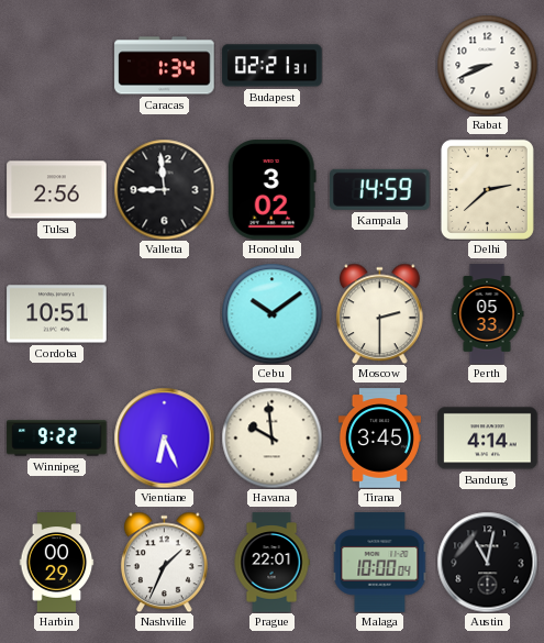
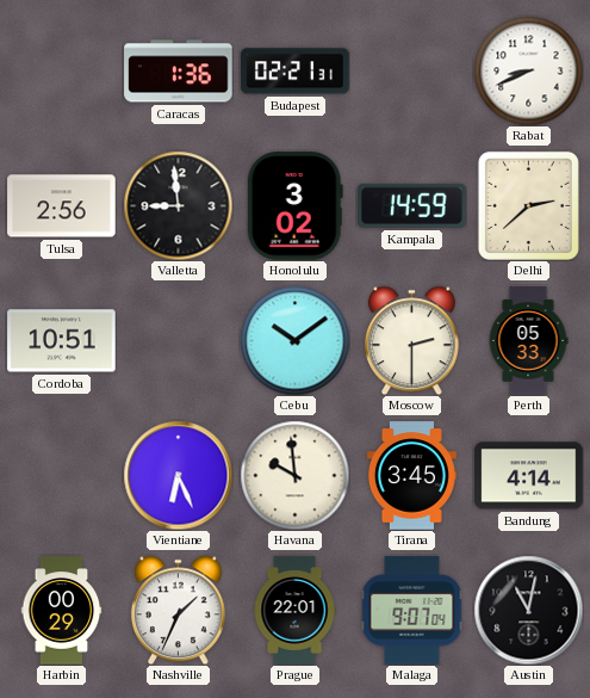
Caracas: 1:34 -> 1:36 (179, 72)
Winnipeg: 9:22 -> none (57, 439)
Malaga: 10:00 -> 9:07 (412, 611)
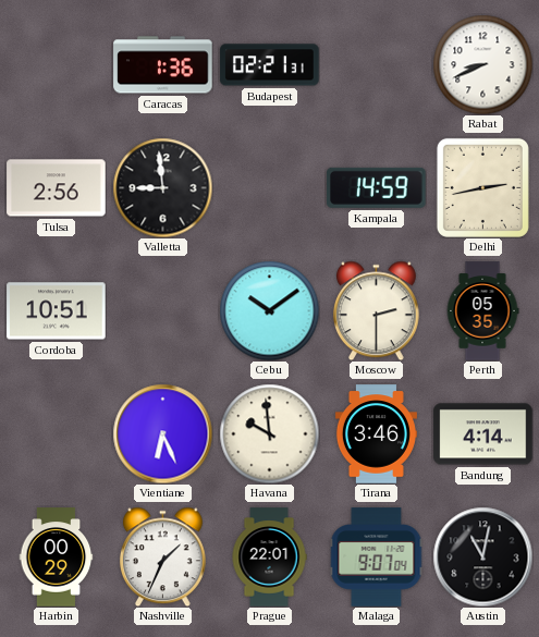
Honolulu: 3:02 -> none (294, 206)
Delhi: 2:38 -> 2:43 (482, 187)
Perth: 05:33 -> 05:35 (482, 311)
Tirana: 3:45 -> 3:46 (376, 434)
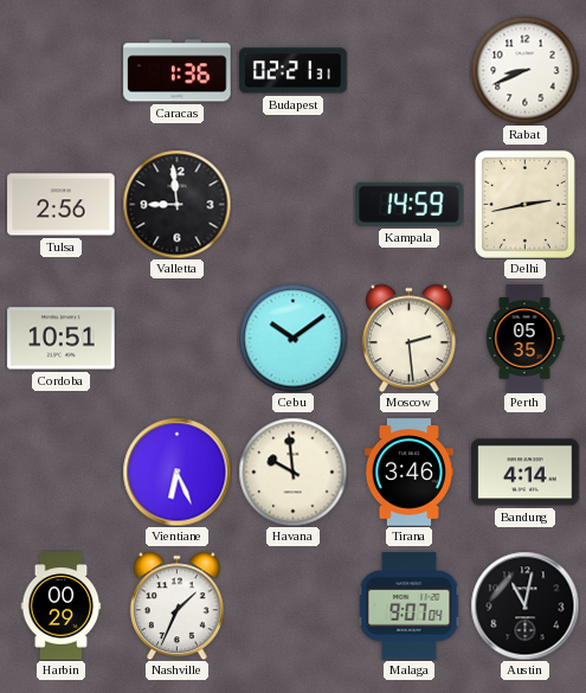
Moscow: 2:30 -> 2:29 (408, 338)
Prague: 22:01 -> none (269, 558)
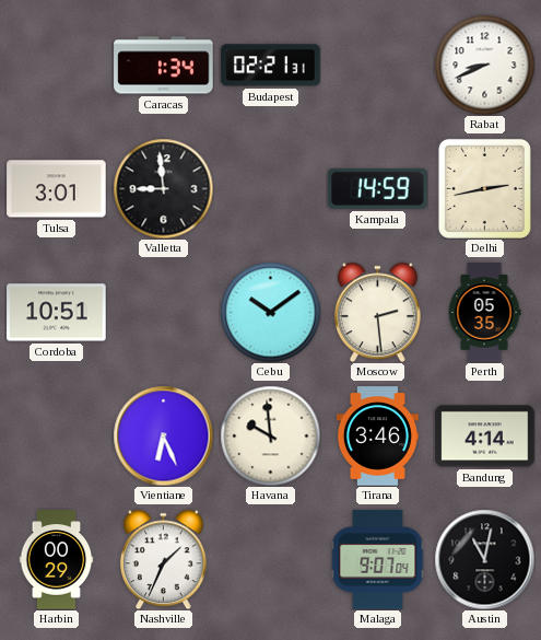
Caracas: 1:36 -> 1:34 (164, 66)
Tulsa: 2:56 -> 3:01 (57, 189)
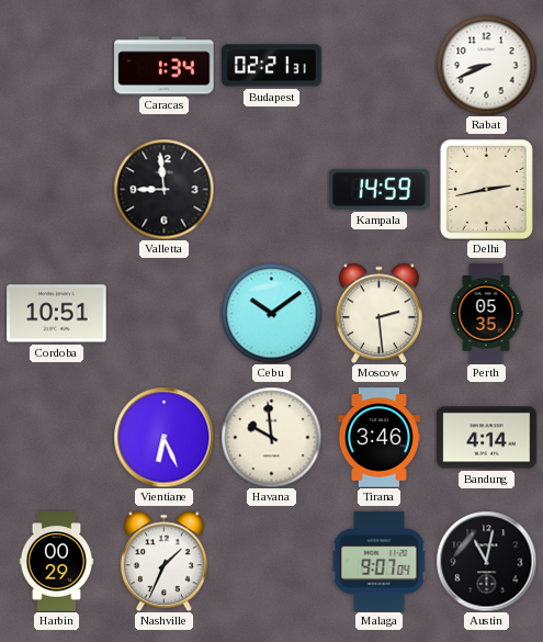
Tulsa: 3:01 -> none (57, 189)
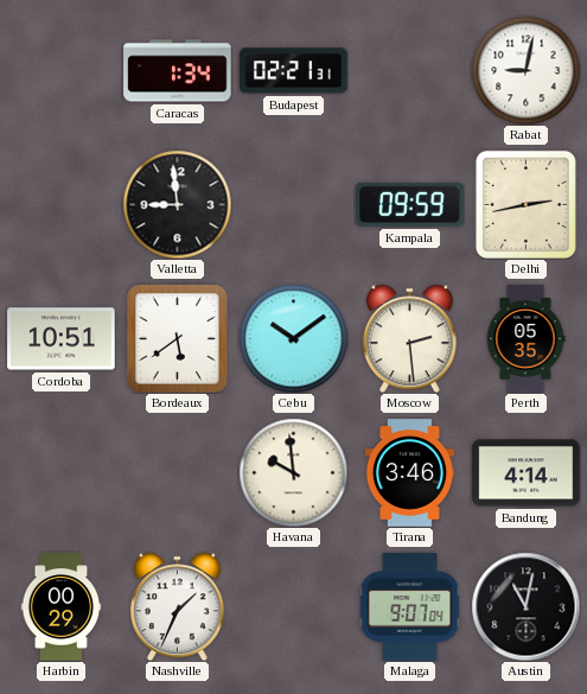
Rabat: 8:41 -> 9:02 (525, 70)
Kampala: 14:59 -> 09:59 (410, 204)
Bordeaux: none -> 5:39 (178, 338)
Vientiane: 6:26 -> none (163, 437)
